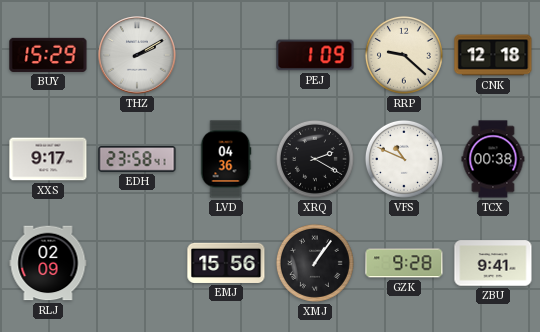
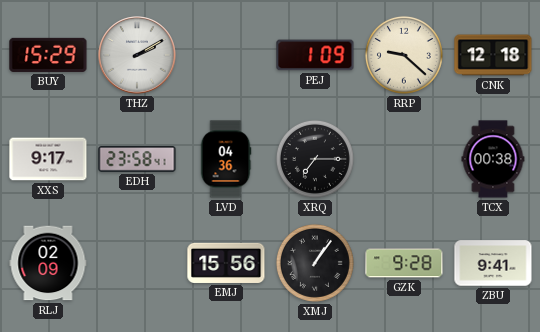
XRQ: 2:20 -> 7:15 (315, 159)
VFS: 10:49 -> none (404, 159)
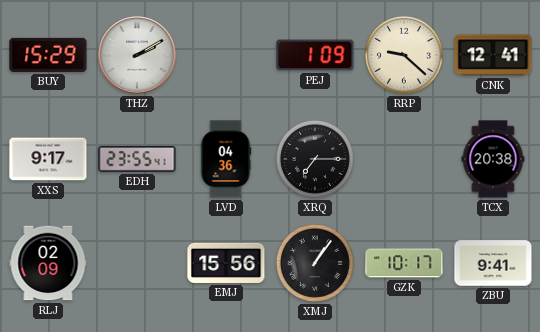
CNK: 12:18 -> 12:41 (493, 55)
EDH: 23:58 -> 23:55 (137, 160)
TCX: 00:38 -> 20:38 (493, 159)
GZK: 9:28 -> 10:17 (404, 263)
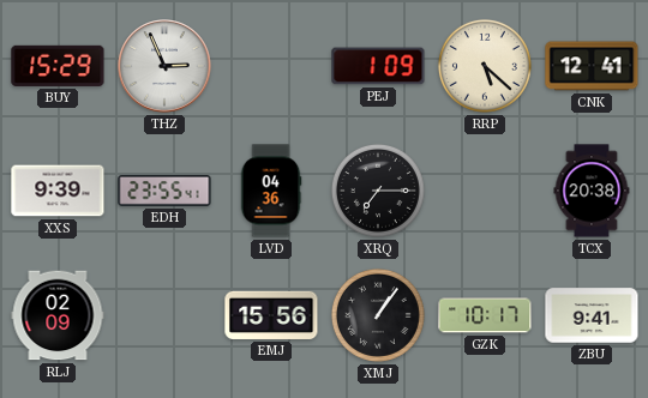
THZ: 2:10 -> 2:56 (164, 66)
RRP: 9:22 -> 5:22 (485, 66)
XXS: 9:17 -> 9:39 (58, 191)
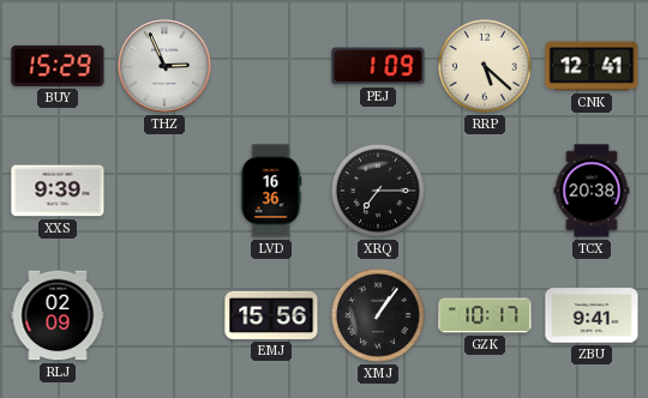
EDH: 23:55 -> none (164, 192)
LVD: 04:36 -> 16:36 (271, 191)
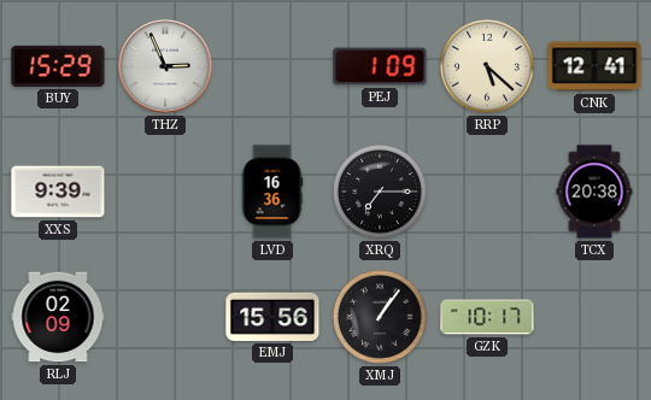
ZBU: 9:41 -> none (592, 315)
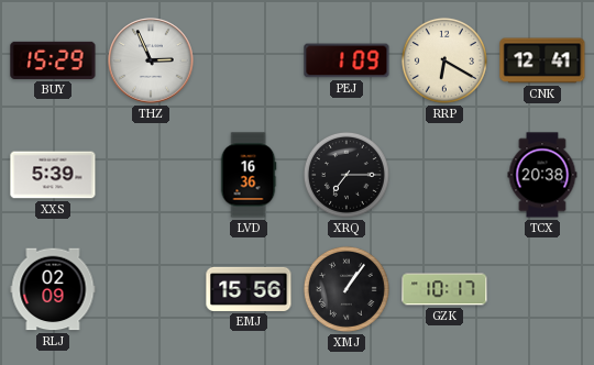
RRP: 5:22 -> 6:20 (444, 60)
XXS: 9:39 -> 5:39 (53, 175)
